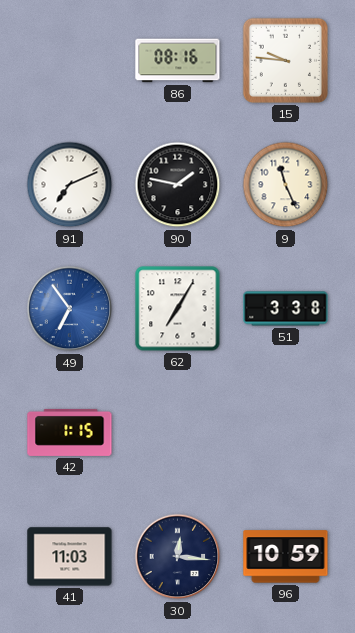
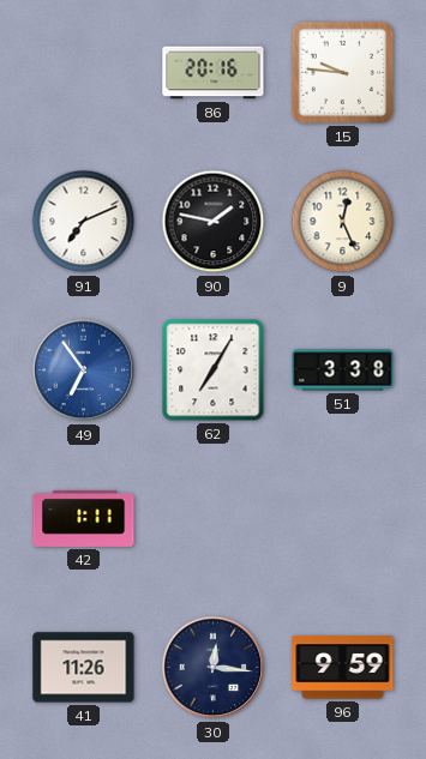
86: 08:16 -> 20:16 (214, 73)
9: 11:26 -> 12:26 (343, 222)
42: 1:15 -> 1:11 (84, 518)
41: 11:03 -> 11:26 (84, 668)
96: 10:59 -> 9:59 (343, 668)
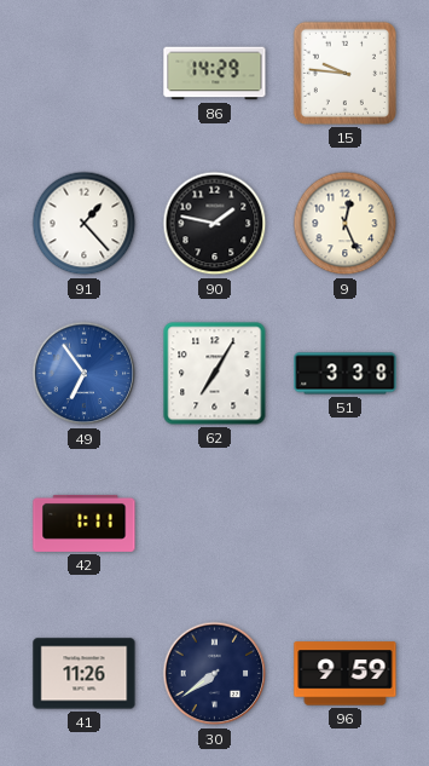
86: 20:16 -> 14:29 (215, 74)
91: 7:11 -> 1:23 (85, 224)
30: 12:16 -> 7:39 (215, 674)
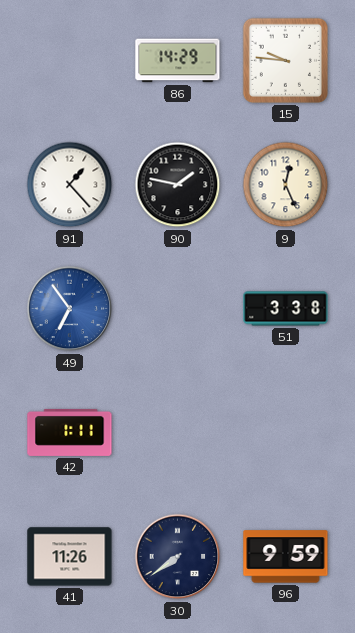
62: 7:05 -> none (215, 374)
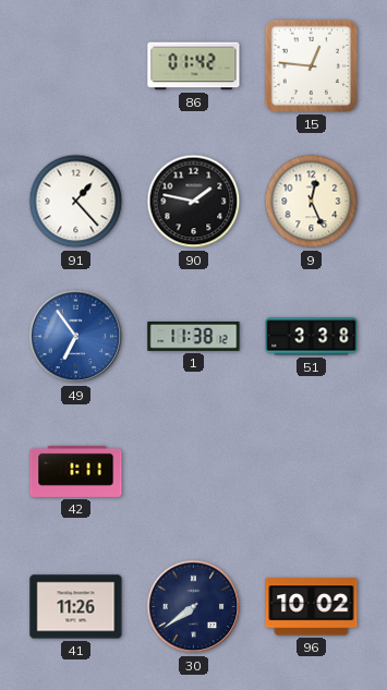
86: 14:29 -> 01:42 (194, 66)
15: 9:46 -> 12:46 (311, 65)
1: none -> 11:38 (194, 337)
96: 9:59 -> 10:02 (312, 607)
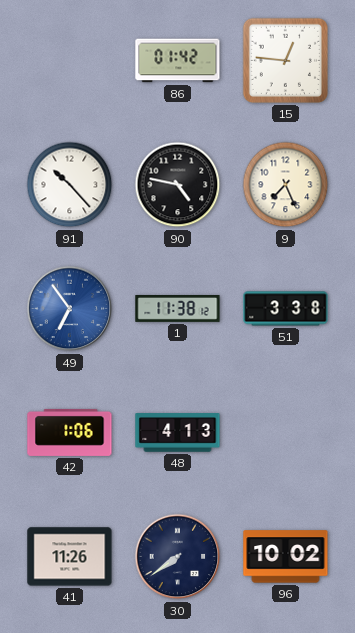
91: 1:23 -> 10:23 (70, 185)
90: 1:47 -> 4:47 (178, 185)
9: 12:26 -> 7:26 (286, 185)
42: 1:11 -> 1:06 (70, 432)
48: none -> 4:13 (178, 433)
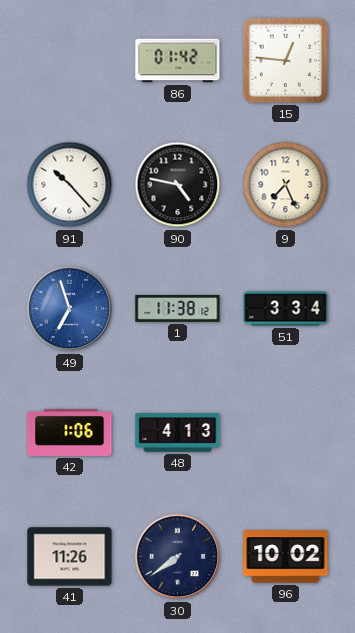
49: 6:54 -> 6:57 (70, 309)
51: 3:38 -> 3:34 (286, 309)
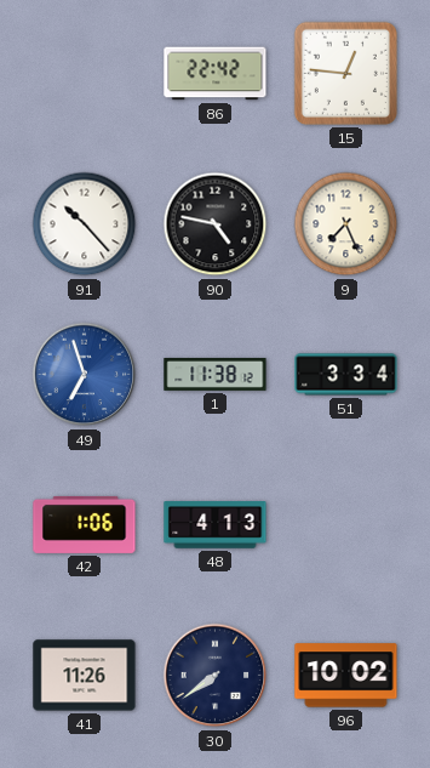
86: 01:42 -> 22:42 (216, 74)
